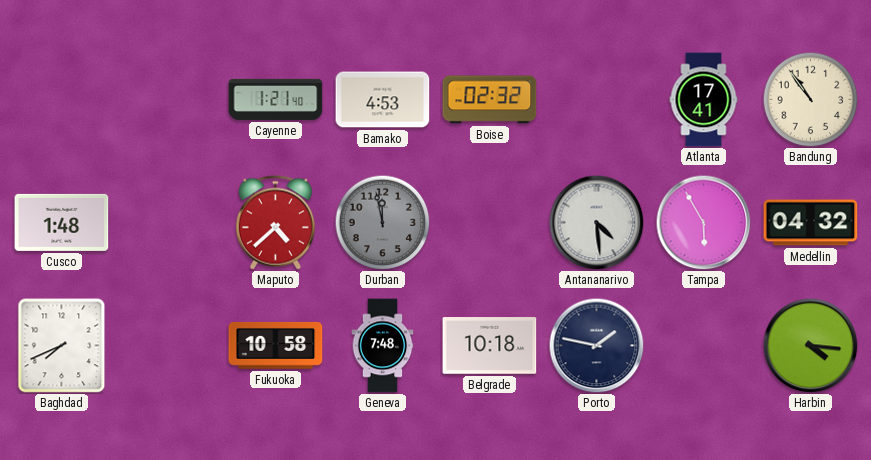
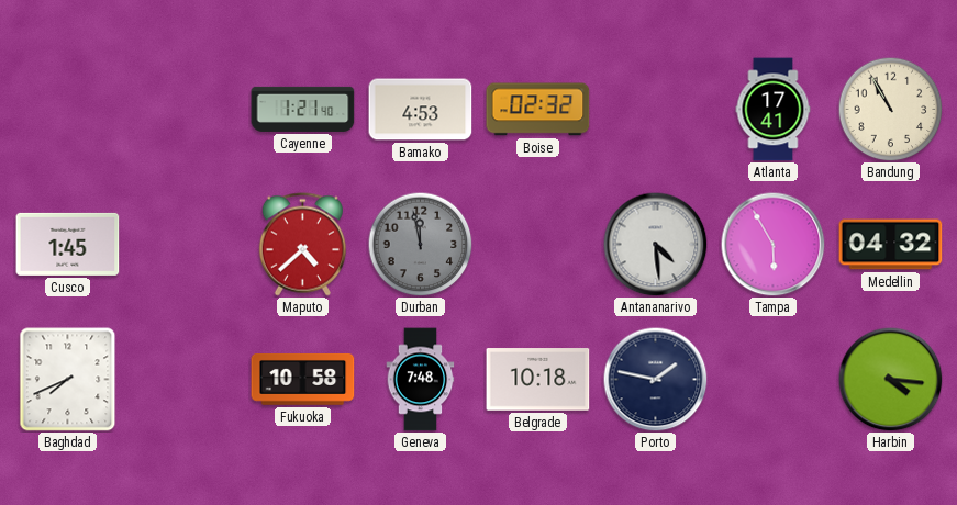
Bandung: 10:54 -> 10:55 (890, 109)
Cusco: 1:48 -> 1:45 (68, 244)
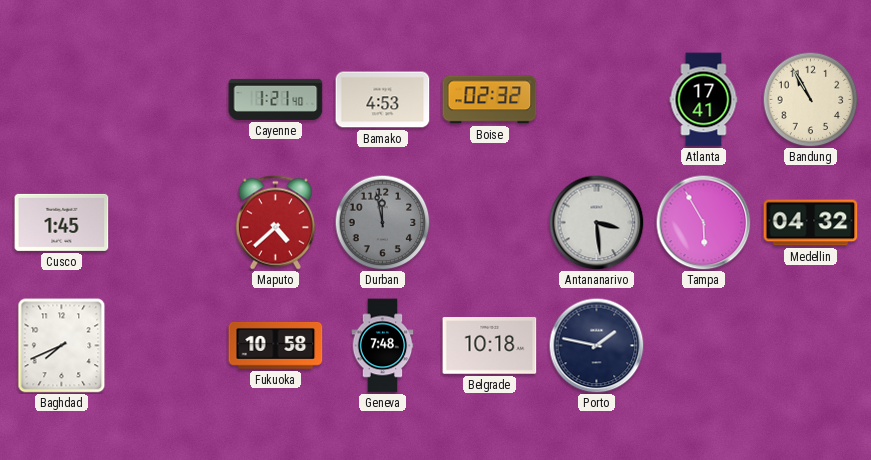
Antananarivo: 4:29 -> 3:29 (596, 222)
Harbin: 4:16 -> none (890, 379)
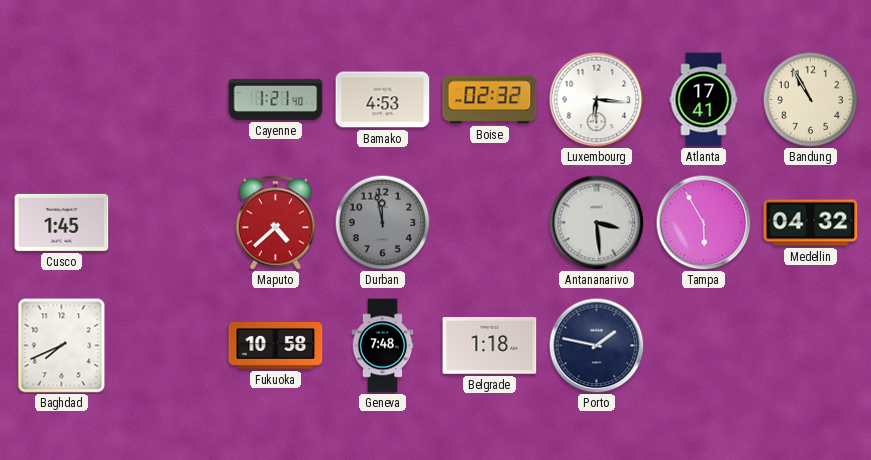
Luxembourg: none -> 6:16 (596, 99)
Belgrade: 10:18 -> 1:18 (490, 346)
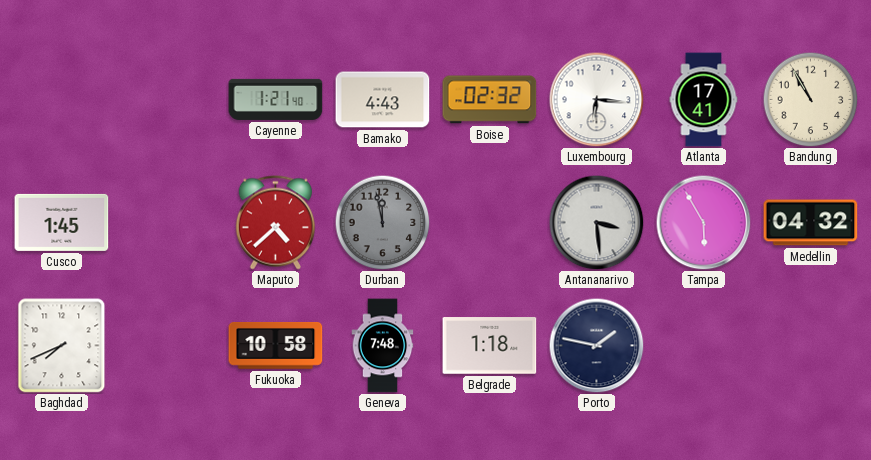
Bamako: 4:53 -> 4:43 (383, 100)
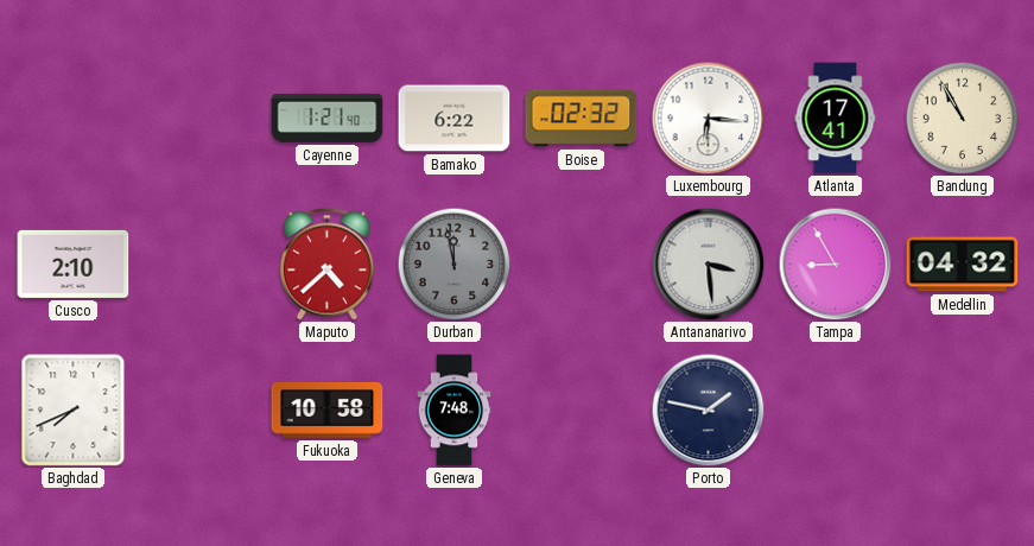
Bamako: 4:43 -> 6:22 (455, 119)
Cusco: 1:45 -> 2:10 (74, 264)
Tampa: 5:55 -> 8:55 (835, 264)
Belgrade: 1:18 -> none (490, 346)
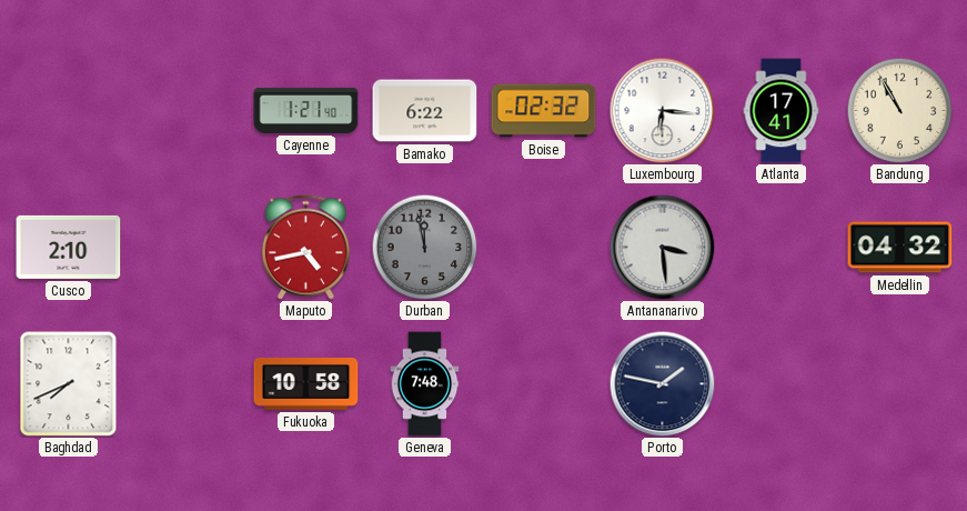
Maputo: 4:38 -> 4:43 (305, 248)
Tampa: 8:55 -> none (835, 264)
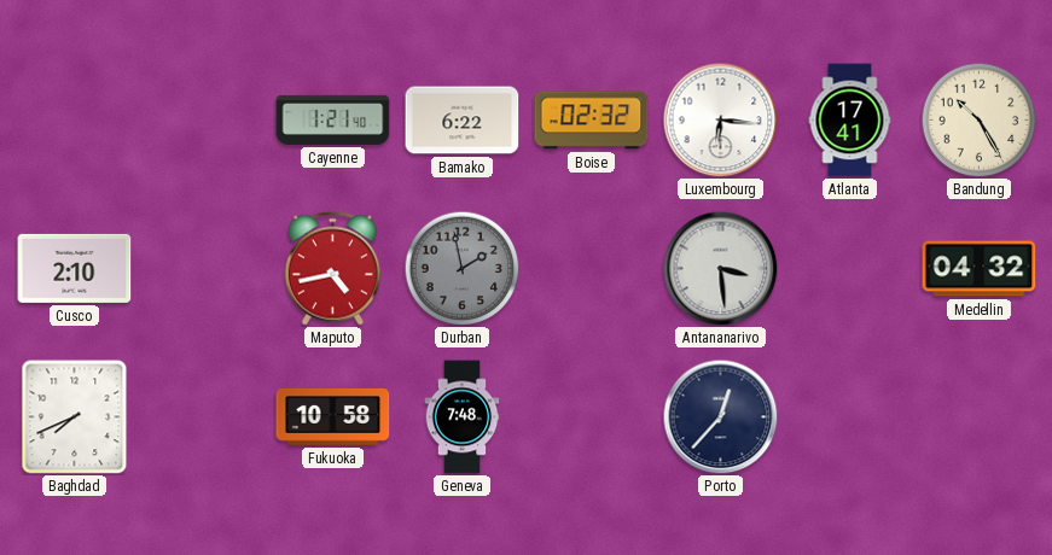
Bandung: 10:55 -> 10:25 (978, 119)
Durban: 11:58 -> 1:58 (461, 268)
Porto: 1:47 -> 12:37 (720, 416)
